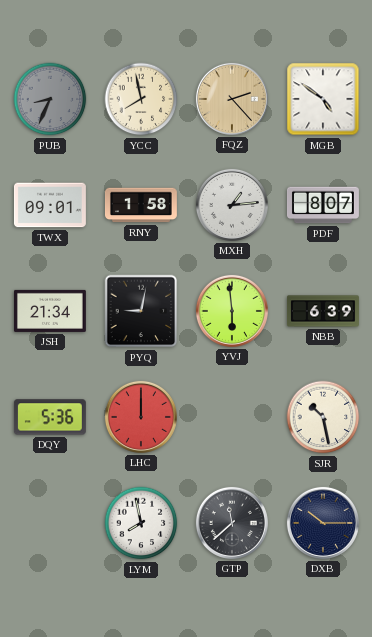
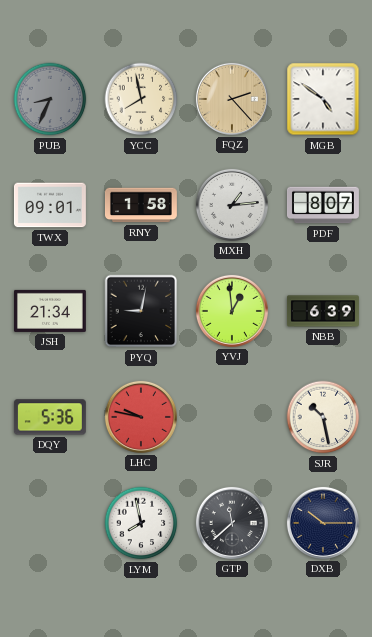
YVJ: 5:59 -> 12:59 (232, 311)
LHC: 12:00 -> 9:47 (141, 417)
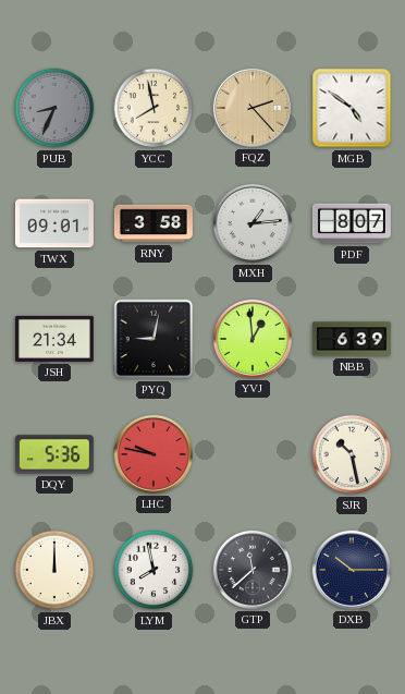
RNY: 1:58 -> 3:58 (154, 223)
JBX: none -> 12:00 (54, 570)
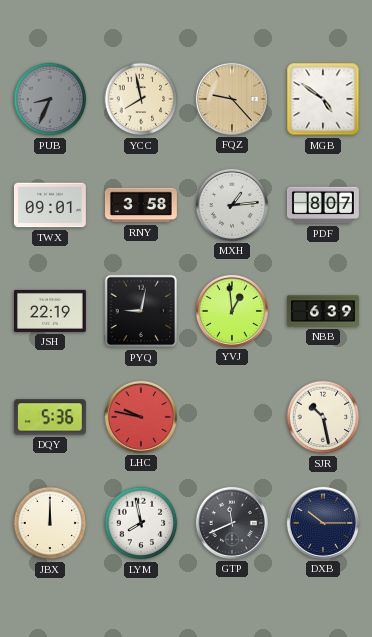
FQZ: 2:23 -> 9:23 (232, 99)
JSH: 21:34 -> 22:19 (50, 311)
GTP: 11:38 -> 11:41 (232, 523)
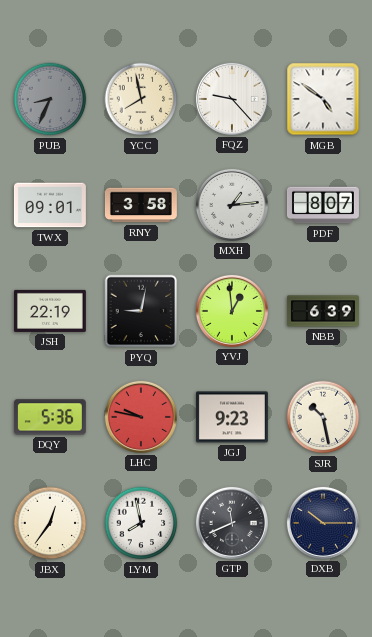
FQZ dial: champagne -> white (232, 99)
JGJ: none -> 9:23 (232, 417)
JBX: 12:00 -> 12:36 (50, 523)
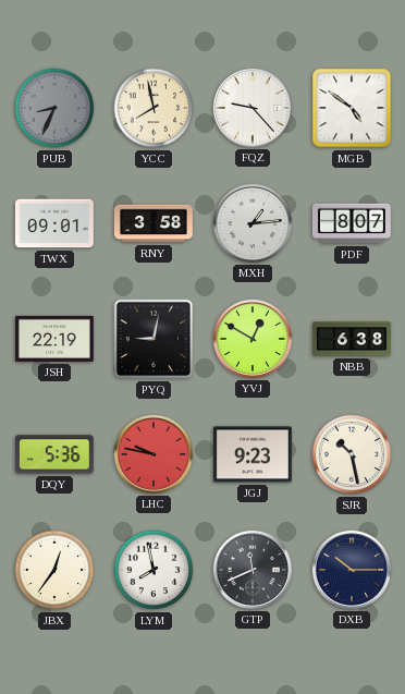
YVJ: 12:59 -> 12:50 (253, 339)
NBB: 6:39 -> 6:38 (352, 339)
